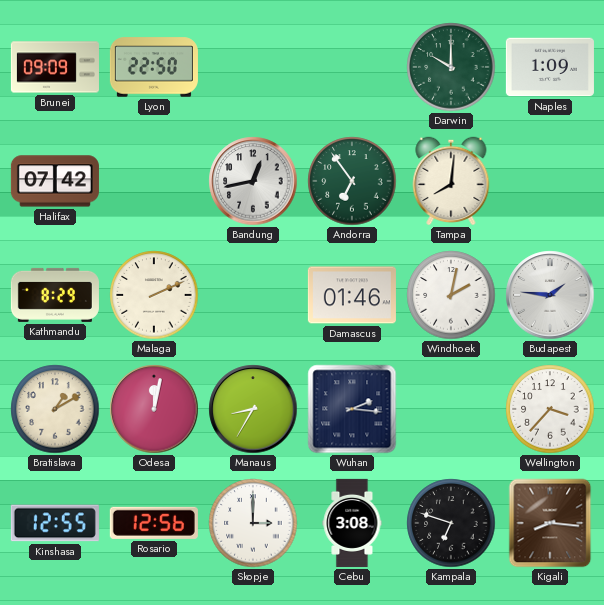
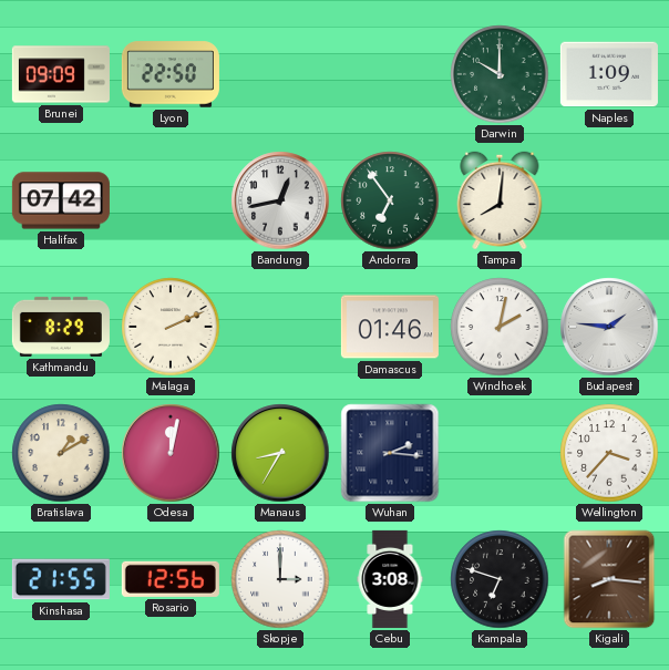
Kinshasa: 12:55 -> 21:55 (61, 579)
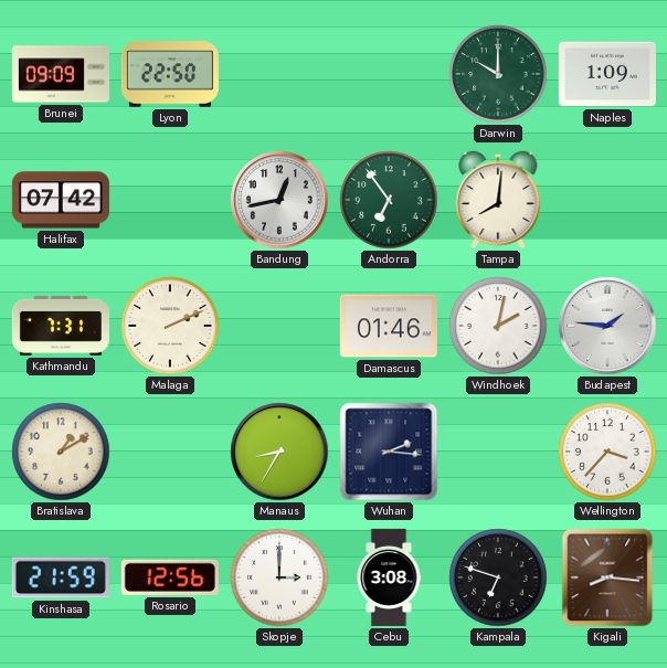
Kathmandu: 8:29 -> 7:31 (61, 326)
Odesa: 12:02 -> none (171, 453)
Kinshasa: 21:55 -> 21:59 (61, 577)
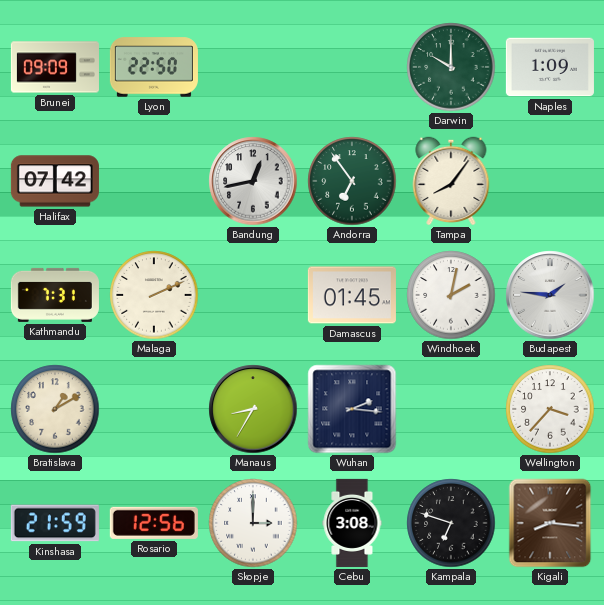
Tampa: 8:01 -> 8:06 (451, 181)
Damascus: 01:46 -> 01:45 (352, 295)
